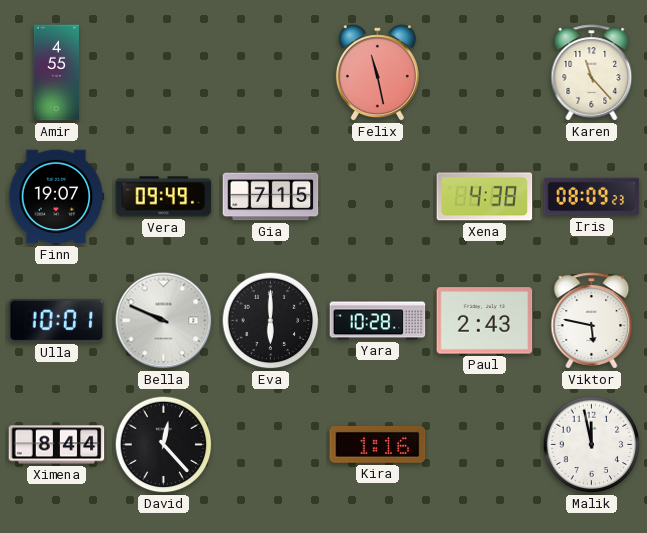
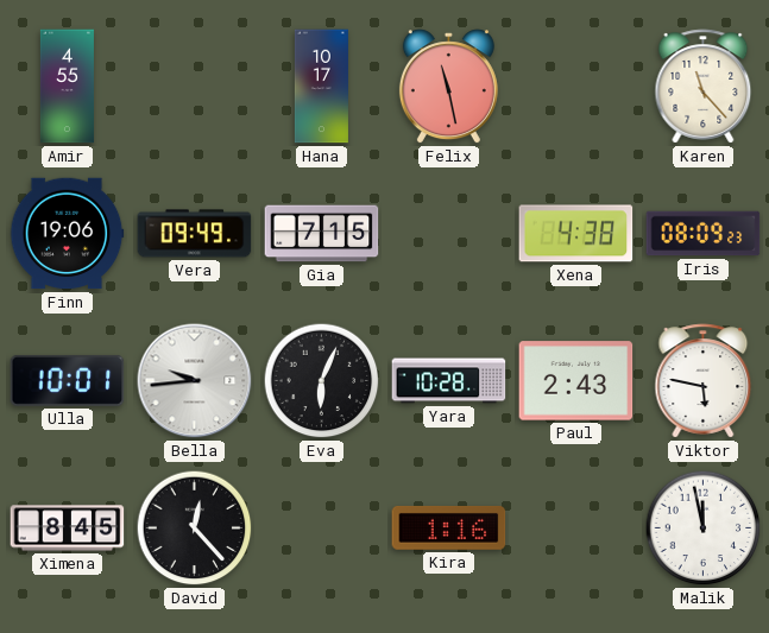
Hana: none -> 10:17 (321, 87)
Finn: 19:07 -> 19:06 (67, 234)
Bella: 9:49 -> 9:44 (195, 381)
Eva: 6:00 -> 6:04 (322, 381)
Ximena: 8:44 -> 8:45 (68, 528)
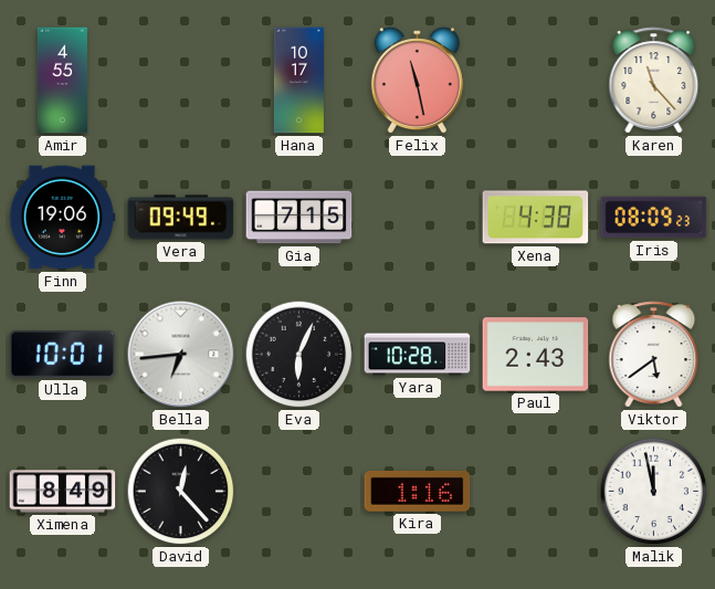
Bella: 9:44 -> 6:44 (181, 355)
Viktor: 5:47 -> 5:39 (654, 355)
Ximena: 8:45 -> 8:49 (63, 492)
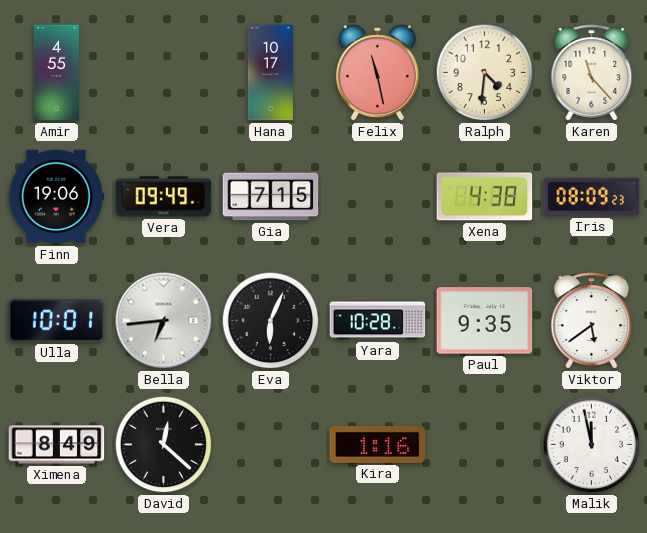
Ralph: none -> 4:31 (485, 73)
Paul: 2:43 -> 9:35 (485, 321)
David: 12:23 -> 12:22 (164, 445)
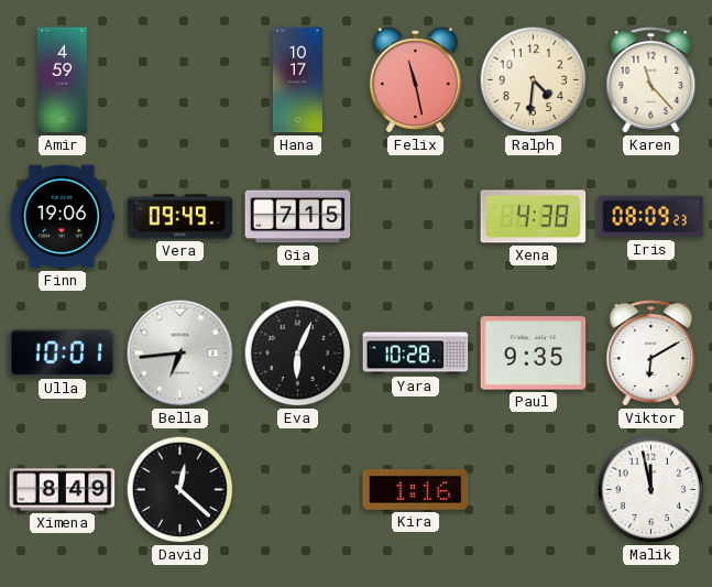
Amir: 4:55 -> 4:59 (62, 80)
Viktor: 5:39 -> 6:10 (651, 354)
